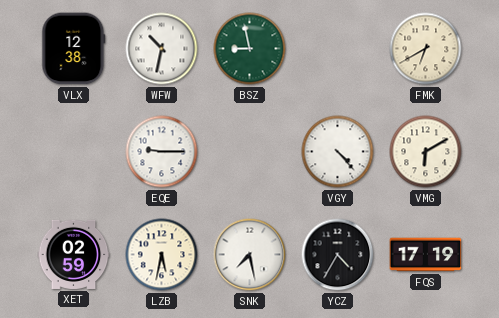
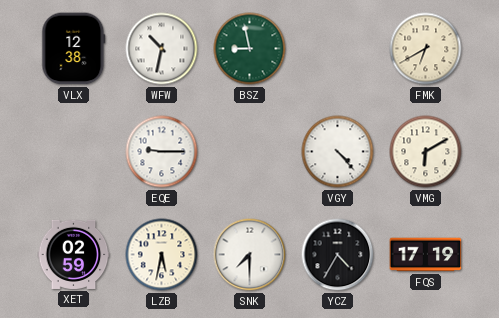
SNK: 7:28 -> 7:30 (250, 255)
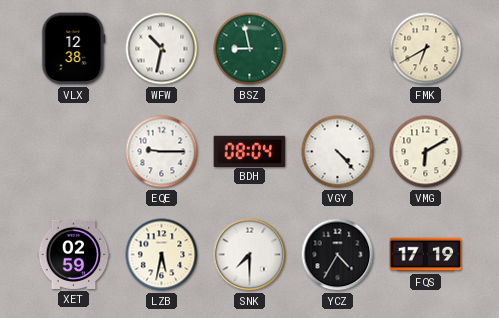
BDH: none -> 08:04 (250, 151)
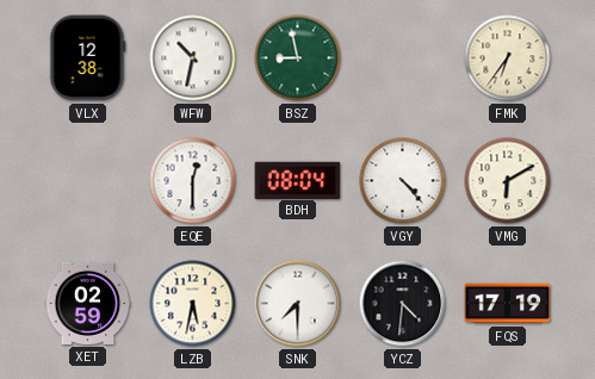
FMK: 6:40 -> 6:36 (508, 58)
EQE: 9:15 -> 12:30 (193, 181)
YCZ: 4:35 -> 4:31 (403, 304)
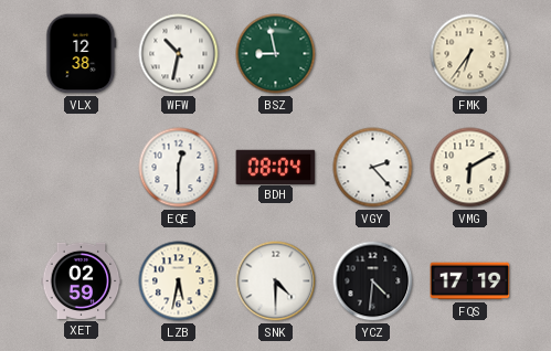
VGY: 4:23 -> 2:23 (373, 168)
SNK: 7:30 -> 4:30 (276, 281)
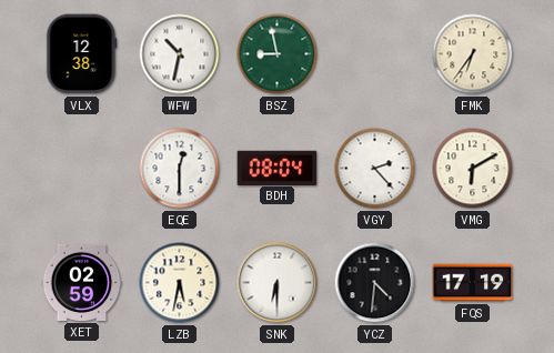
SNK: 4:30 -> 6:30 (278, 283)
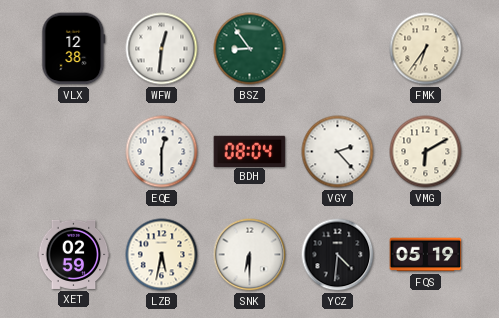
WFW: 10:32 -> 12:31 (162, 49)
BSZ: 8:58 -> 8:54 (250, 49)
FQS: 17:19 -> 05:19 (426, 255)
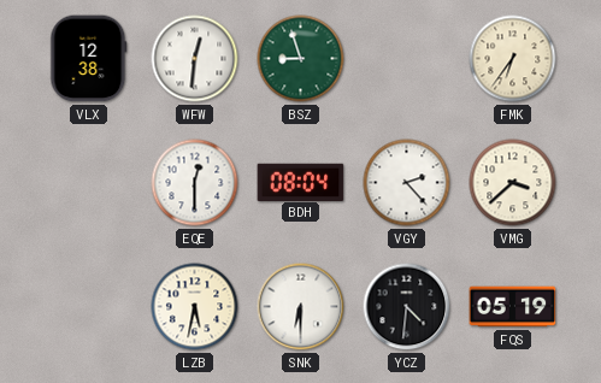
BSZ: 8:54 -> 8:57 (301, 59)
VMG: 6:10 -> 3:38 (513, 183)
XET: 02:59 -> none (74, 254)
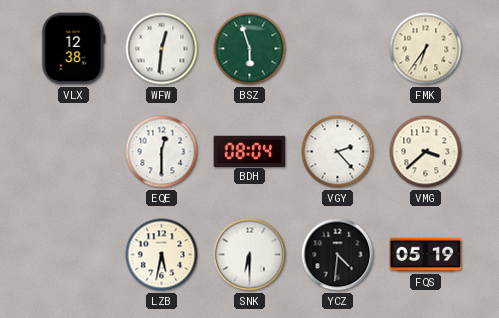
BSZ: 8:57 -> 5:57 (250, 49)
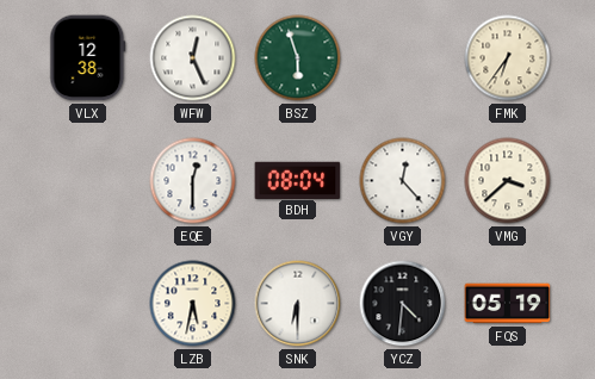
WFW: 12:31 -> 12:26 (193, 58)
VGY: 2:23 -> 12:23 (403, 181)
